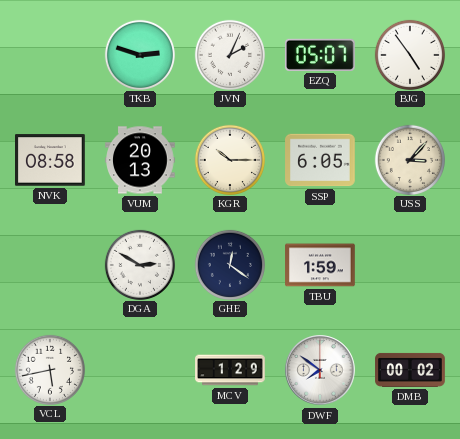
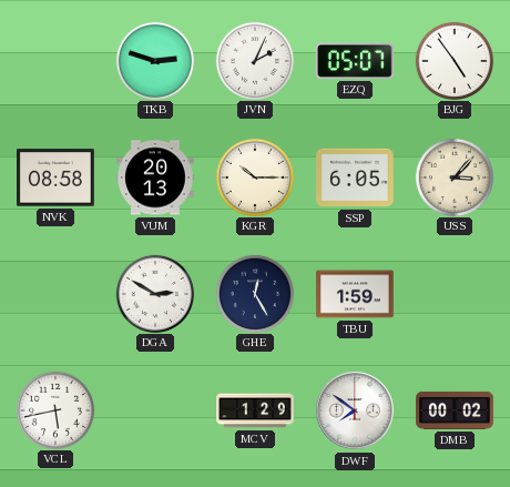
GHE: 12:21 -> 12:25 (254, 293)
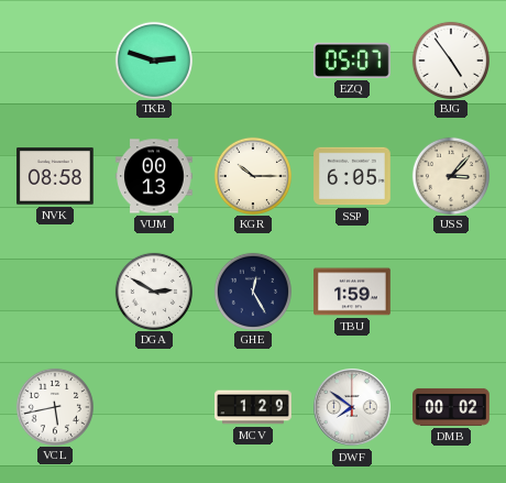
JVN: 2:04 -> none (254, 60)
VUM: 20:13 -> 00:13 (154, 176)
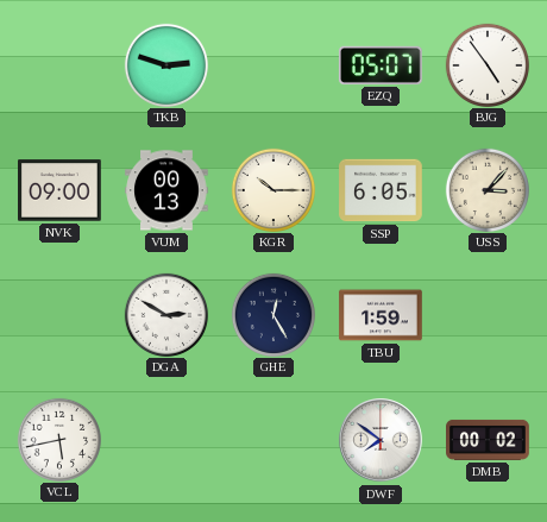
NVK: 08:58 -> 09:00 (61, 190)
MCV: 1:29 -> none (253, 407)
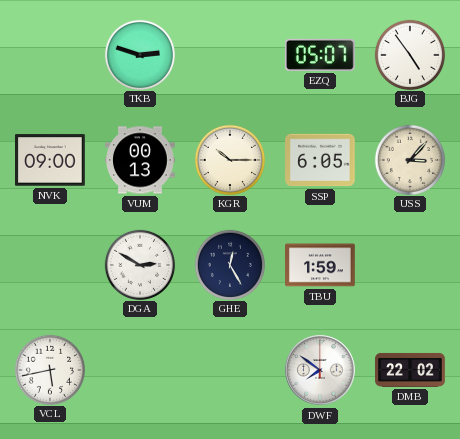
DMB: 00:02 -> 22:02 (410, 370)
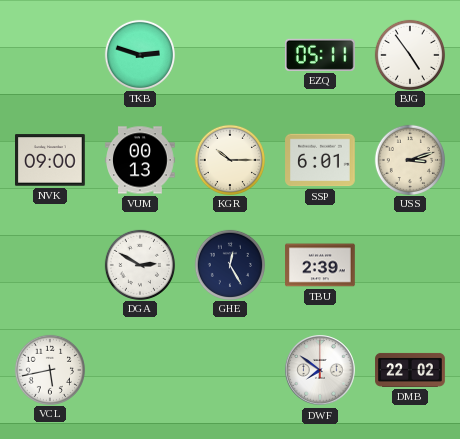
EZQ: 05:07 -> 05:11 (320, 55)
SSP: 6:05 -> 6:01 (320, 160)
USS: 3:07 -> 3:12 (409, 159)
TBU: 1:59 -> 2:39 (320, 265)
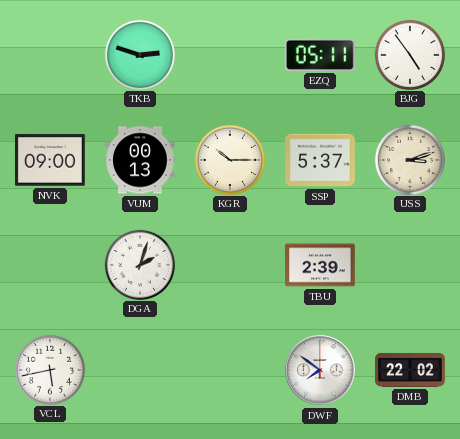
SSP: 6:01 -> 5:37 (320, 160)
DGA: 2:50 -> 2:03 (139, 264)
GHE: 12:25 -> none (229, 264)
